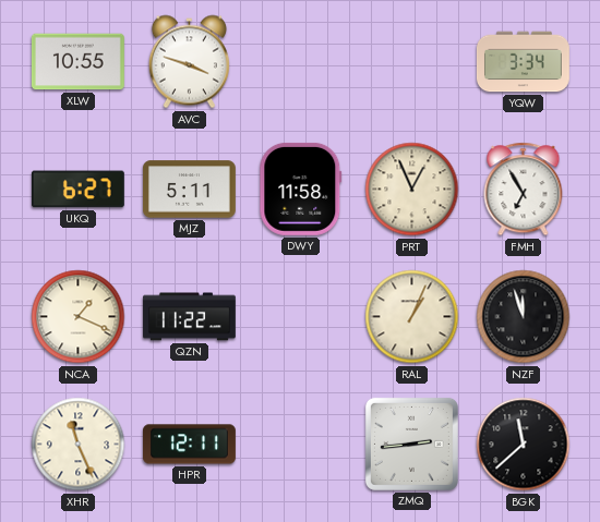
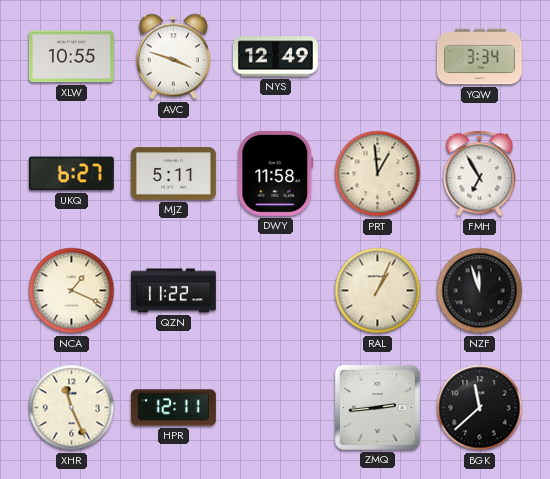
NYS: none -> 12:49 (275, 57)
PRT: 12:56 -> 12:59 (378, 174)
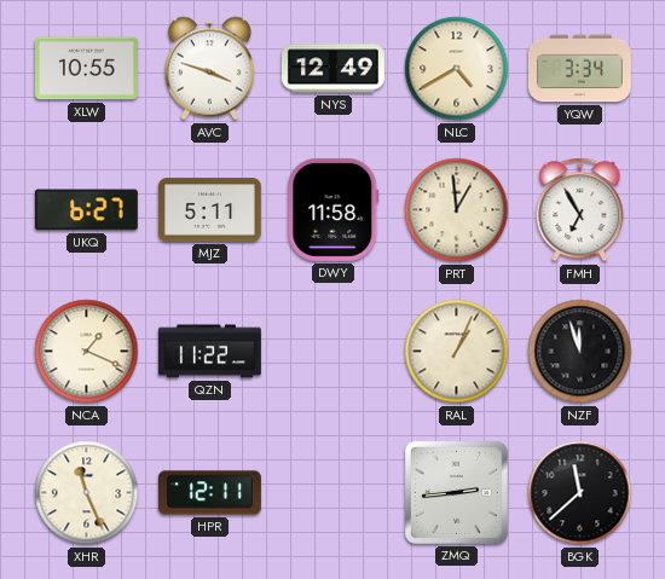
NLC: none -> 4:40 (457, 69)
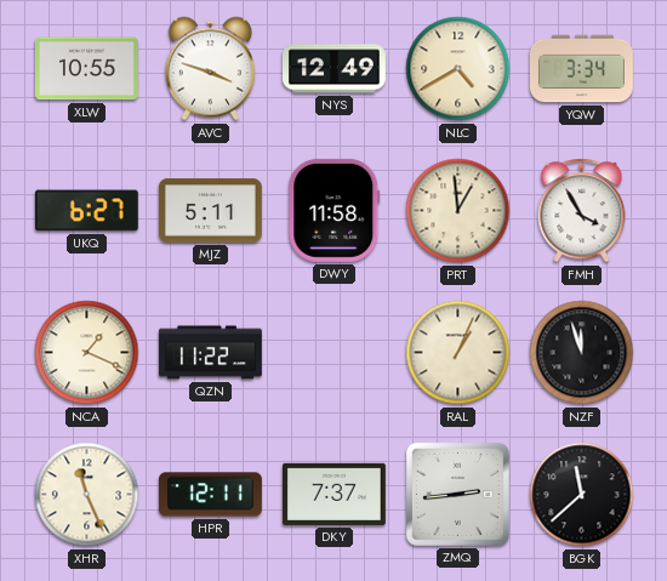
FMH: 6:55 -> 3:55 (582, 211)
DKY: none -> 7:37 (333, 494)
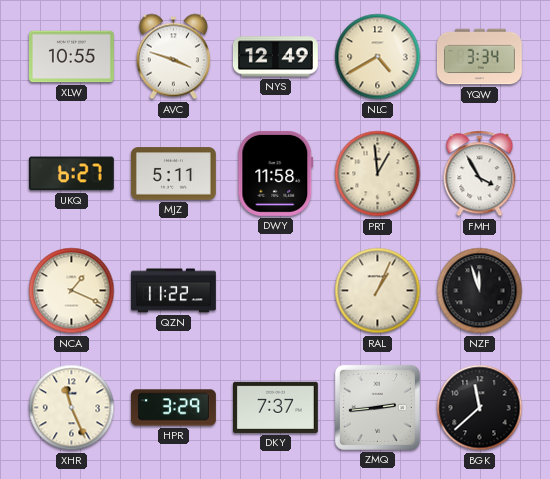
HPR: 12:11 -> 3:29 (173, 408)
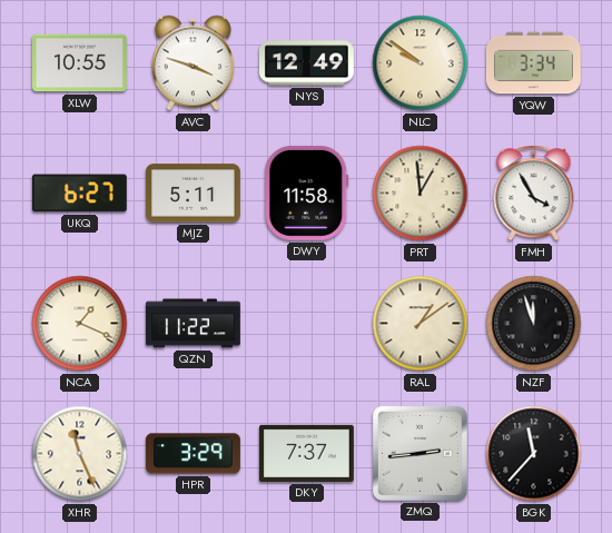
NLC: 4:40 -> 9:51 (421, 63)
RAL: 1:04 -> 1:09 (421, 324)
BGK: 11:38 -> 11:37 (534, 454)
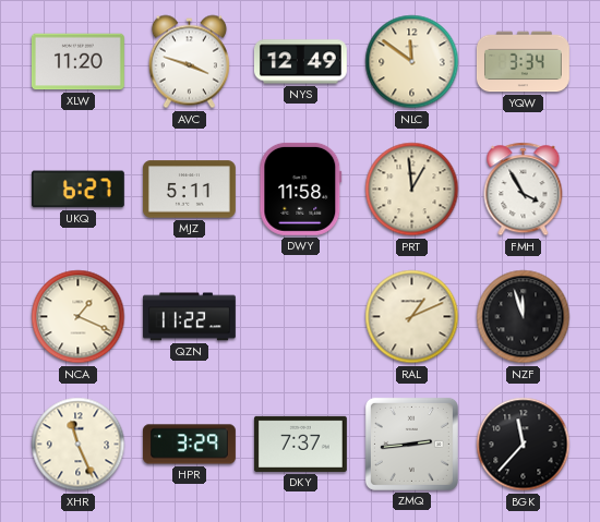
XLW: 10:55 -> 11:20 (77, 62)
NLC: 9:51 -> 11:51 (412, 62)
RAL: 1:09 -> 1:11 (412, 317)
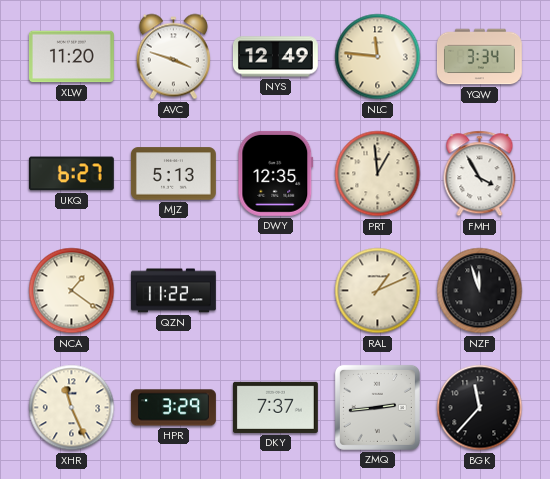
NLC: 11:51 -> 11:46 (378, 57)
MJZ: 5:11 -> 5:13 (173, 174)
DWY: 11:58 -> 12:35 (276, 173)
NCA: 1:19 -> 1:21 (72, 291)
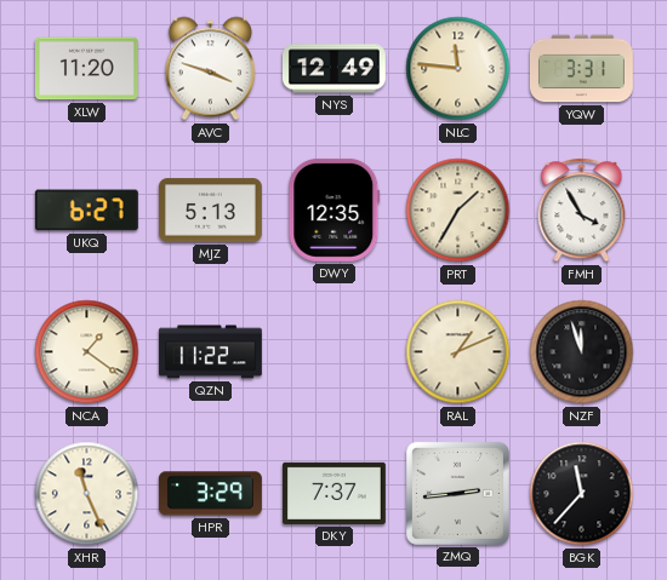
YQW: 3:34 -> 3:31 (581, 69)
PRT: 12:59 -> 1:35 (458, 211)
